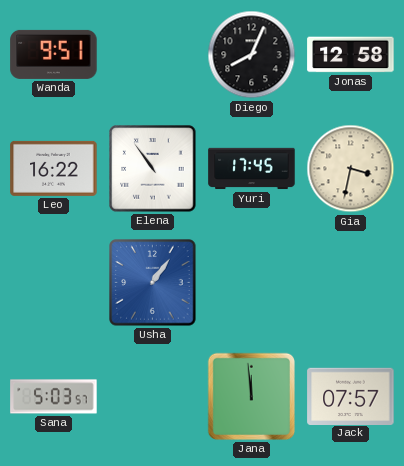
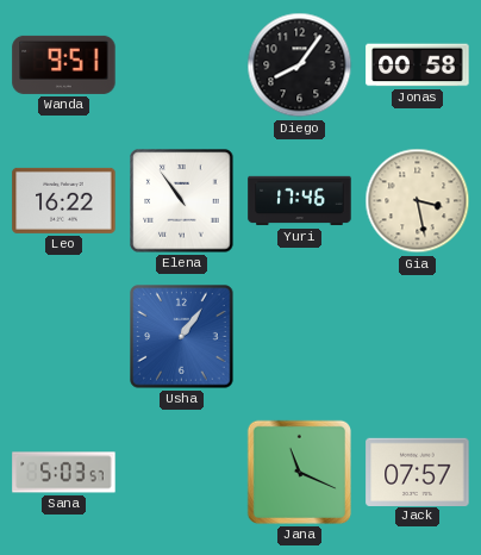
Diego: 8:04 -> 8:06 (300, 66)
Jonas: 12:58 -> 00:58 (418, 66)
Yuri: 17:45 -> 17:46 (300, 201)
Gia: 3:32 -> 3:28 (418, 201)
Jana: 11:59 -> 11:19 (299, 472)
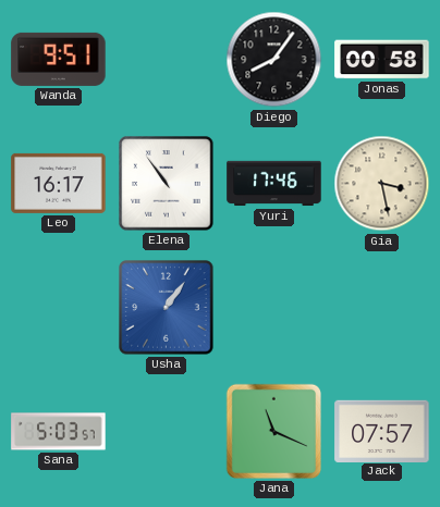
Leo: 16:22 -> 16:17 (59, 183)
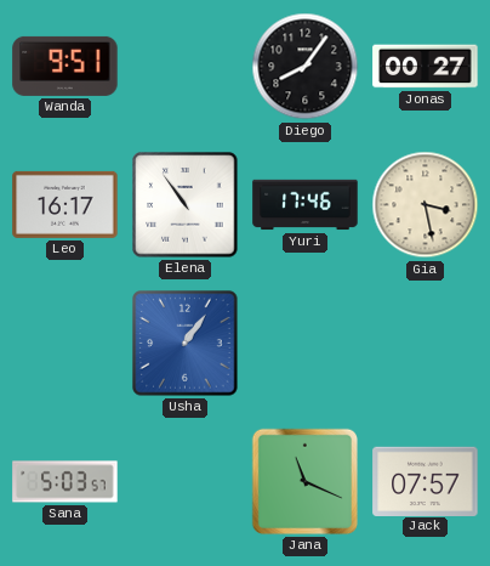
Jonas: 00:58 -> 00:27 (426, 67)
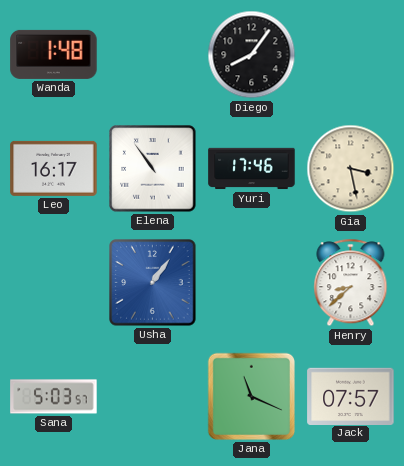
Wanda: 9:51 -> 1:48 (54, 54)
Jonas: 00:27 -> none (426, 67)
Henry: none -> 8:38 (351, 283)
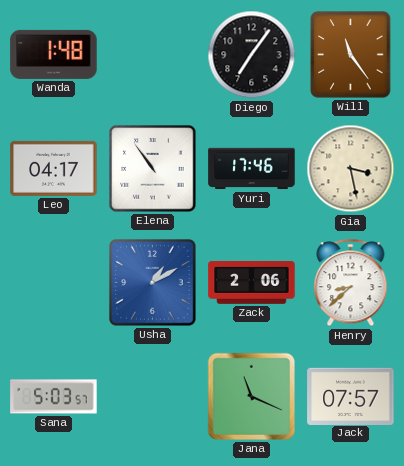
Diego: 8:06 -> 7:06 (252, 55)
Will: none -> 11:24 (351, 55)
Leo: 16:17 -> 04:17 (54, 168)
Usha: 1:06 -> 1:10 (153, 283)
Zack: none -> 2:06 (252, 283)
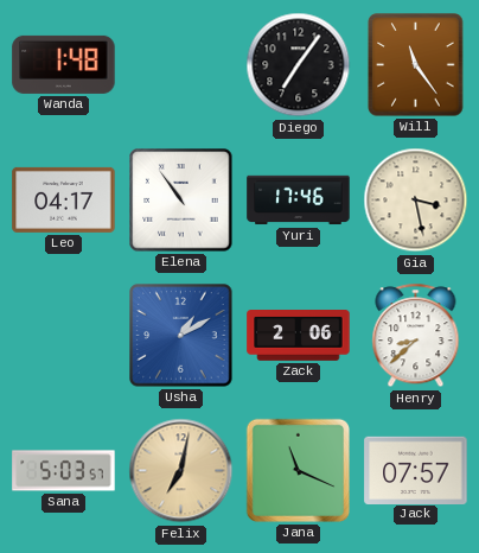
Felix: none -> 7:02 (181, 471)
